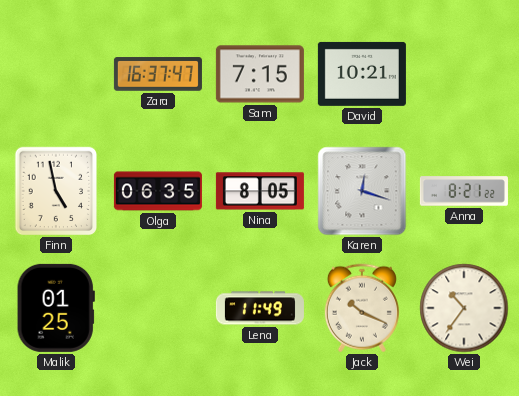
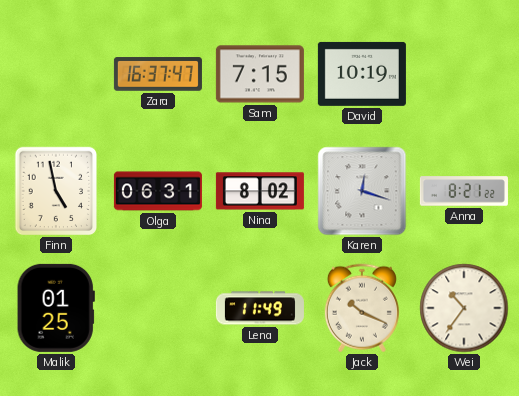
David: 10:21 -> 10:19 (362, 74)
Olga: 06:35 -> 06:31 (158, 191)
Nina: 8:05 -> 8:02 (260, 191)
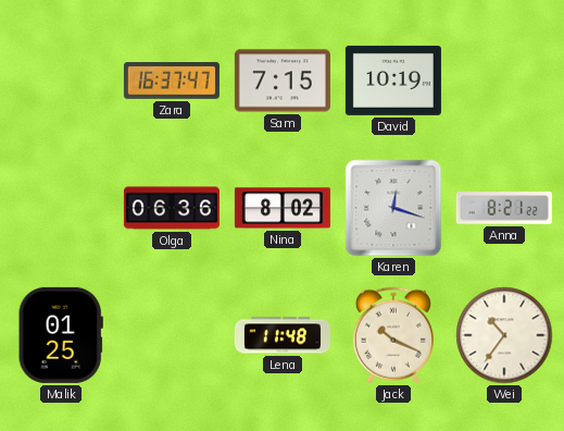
Finn: 4:58 -> none (56, 191)
Olga: 06:31 -> 06:36 (172, 208)
Lena: 11:49 -> 11:48 (283, 335)
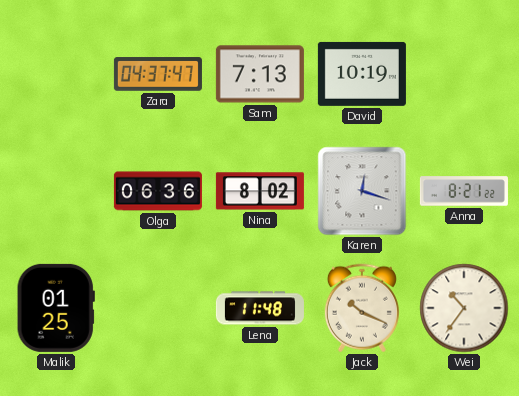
Zara: 16:37 -> 04:37 (158, 74)
Sam: 7:15 -> 7:13 (260, 74)
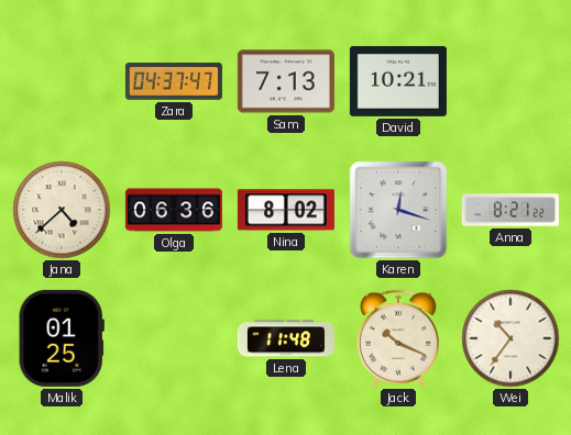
David: 10:19 -> 10:21 (398, 81)
Jana: none -> 4:38 (62, 210)
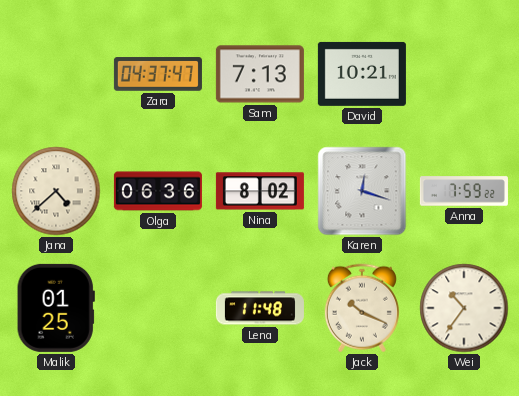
Anna: 8:21 -> 7:59 (464, 191)
